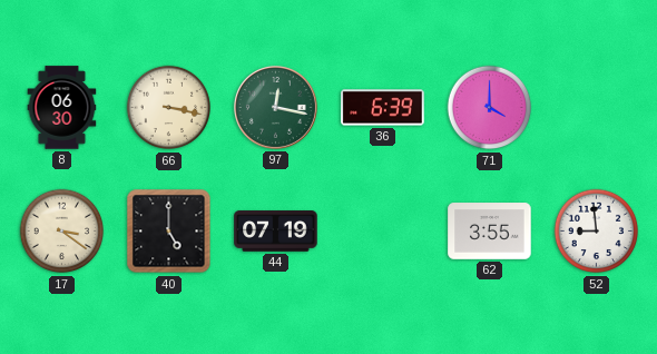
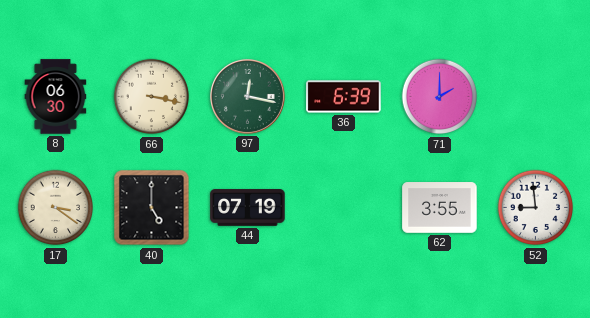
71: 4:00 -> 2:00 (440, 97)
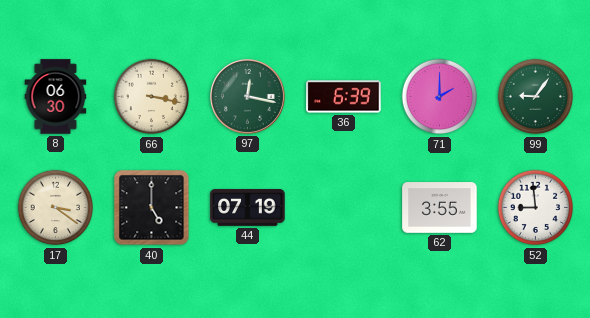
99: none -> 9:06 (536, 97)
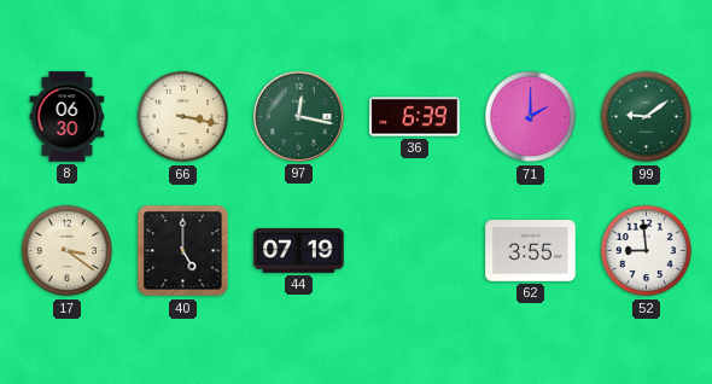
99: 9:06 -> 9:09 (647, 117)
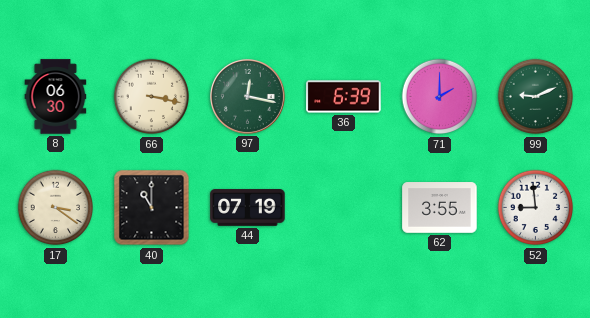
99: 9:09 -> 9:11 (536, 97)
40: 5:00 -> 11:00 (152, 208)
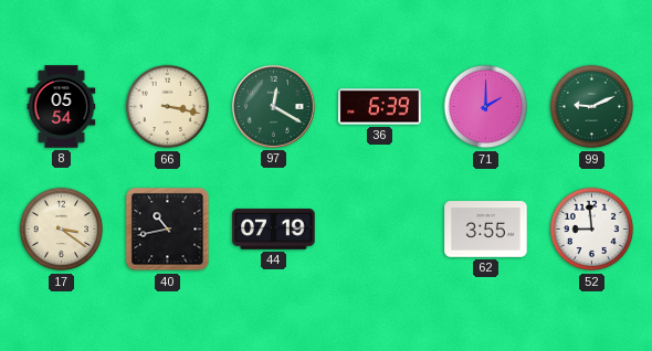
8: 06:30 -> 05:54 (62, 107)
97: 12:17 -> 12:20 (273, 106)
40: 11:00 -> 10:43 (168, 230)
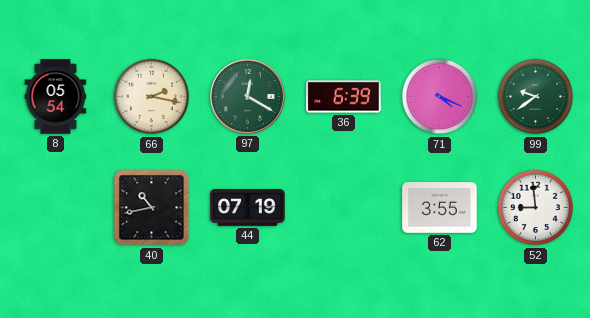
66: 3:17 -> 2:17 (152, 97)
71: 2:00 -> 4:19 (440, 97)
99: 9:11 -> 9:39 (536, 97)
17: 3:21 -> none (62, 230)
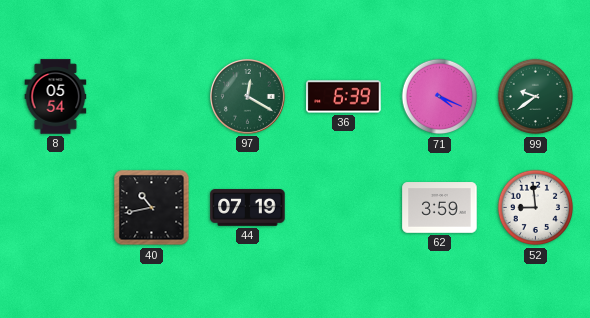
66: 2:17 -> none (152, 97)
62: 3:55 -> 3:59 (440, 208)
